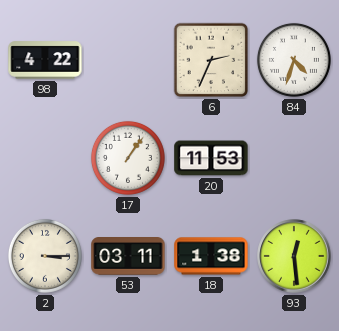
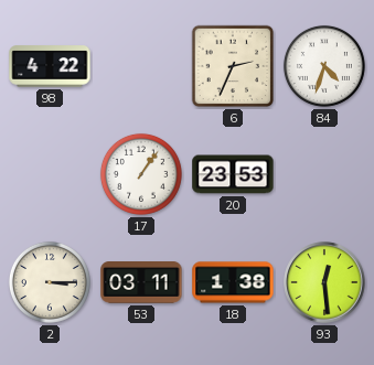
20: 11:53 -> 23:53 (233, 174)
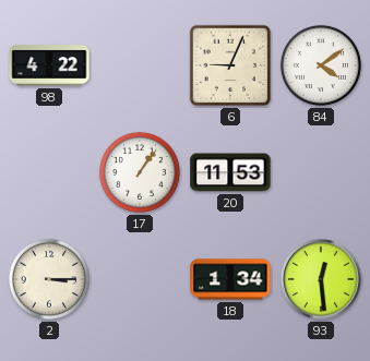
6: 2:34 -> 9:04 (230, 65)
84: 4:33 -> 4:09 (321, 65)
20: 23:53 -> 11:53 (230, 172)
53: 03:11 -> none (141, 283)
18: 1:38 -> 1:34 (230, 279)
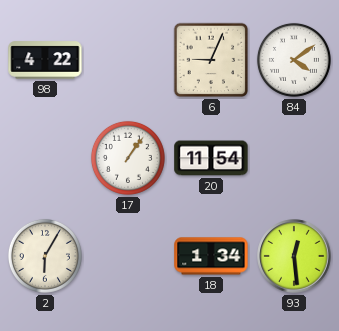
20: 11:53 -> 11:54 (211, 158)
2: 3:15 -> 6:05 (45, 256)
